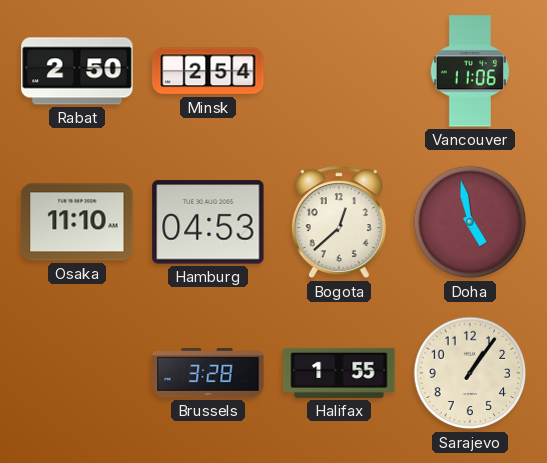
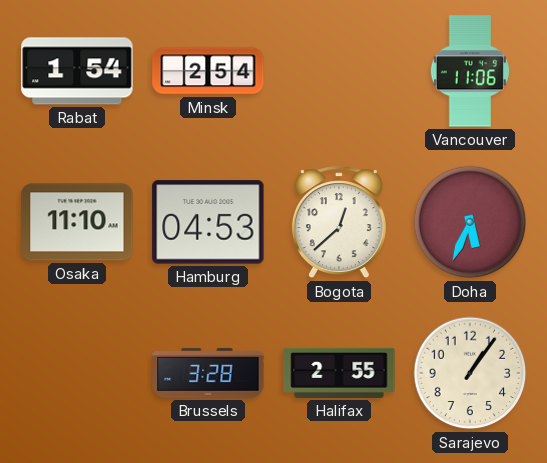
Rabat: 2:50 -> 1:54 (77, 71)
Doha: 4:58 -> 5:34 (470, 222)
Halifax: 1:55 -> 2:55 (339, 373)
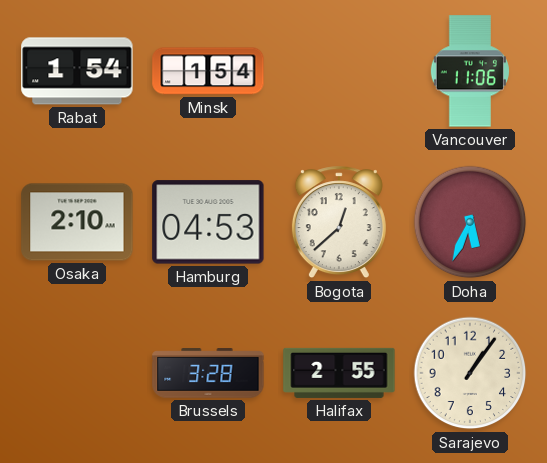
Minsk: 2:54 -> 1:54 (208, 71)
Osaka: 11:10 -> 2:10 (77, 222)
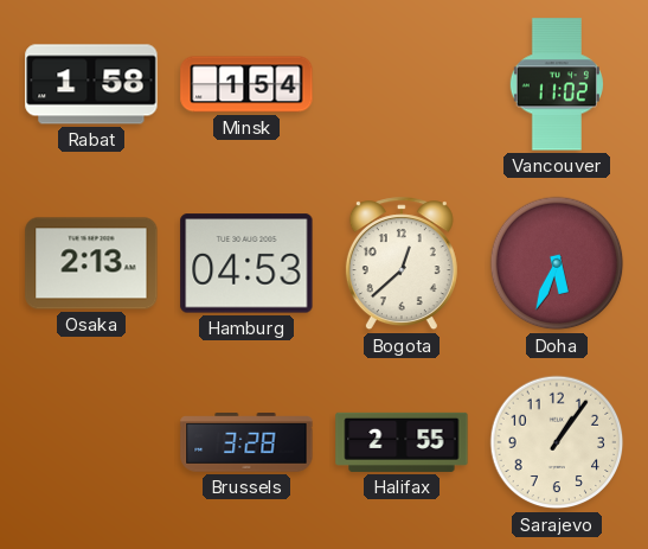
Rabat: 1:54 -> 1:58 (91, 84)
Vancouver: 11:06 -> 11:02 (557, 84)
Osaka: 2:10 -> 2:13 (91, 263)
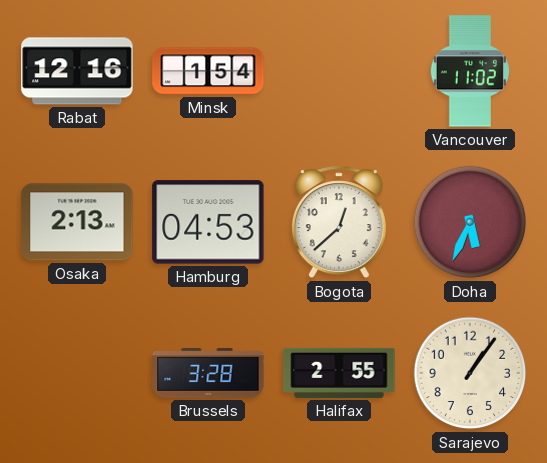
Rabat: 1:58 -> 12:16 (77, 71)
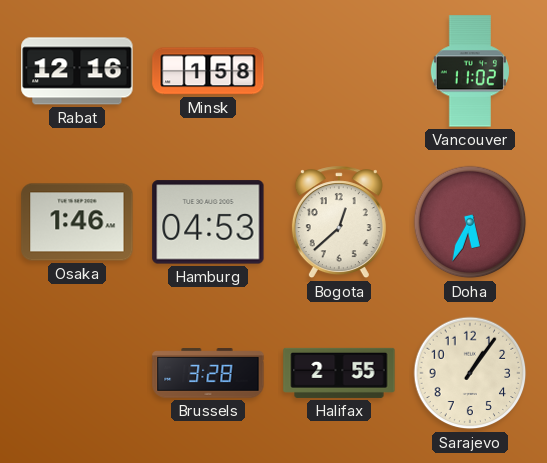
Minsk: 1:54 -> 1:58 (208, 71)
Osaka: 2:13 -> 1:46 (77, 222)
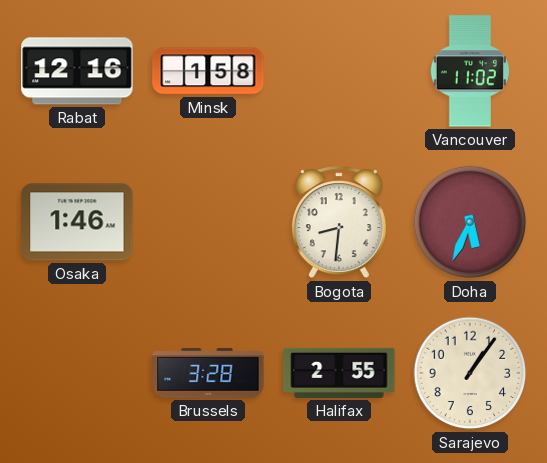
Hamburg: 04:53 -> none (208, 222)
Bogota: 12:38 -> 8:31 (339, 223)
